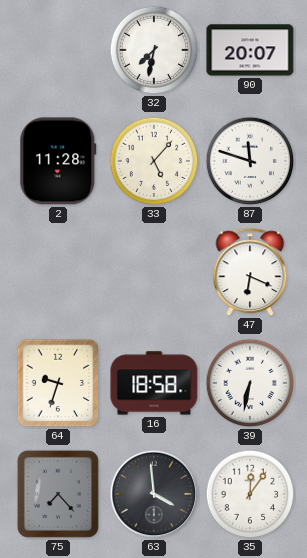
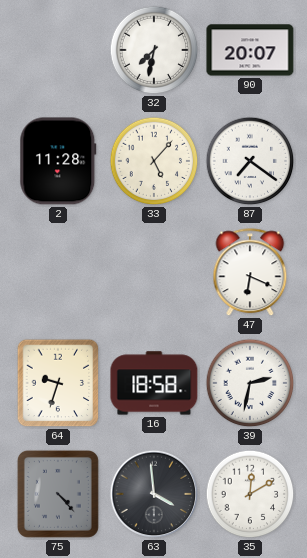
87: 11:48 -> 7:21 (250, 161)
39: 6:32 -> 2:32 (250, 383)
75: 7:23 -> 4:23 (58, 494)
35: 12:06 -> 12:10 (250, 494)
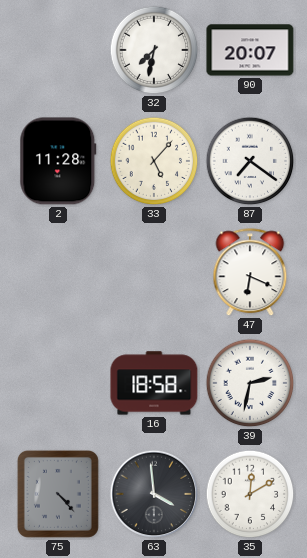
64: 9:33 -> none (58, 383)
